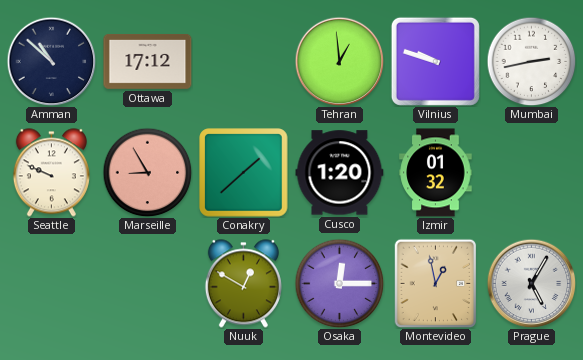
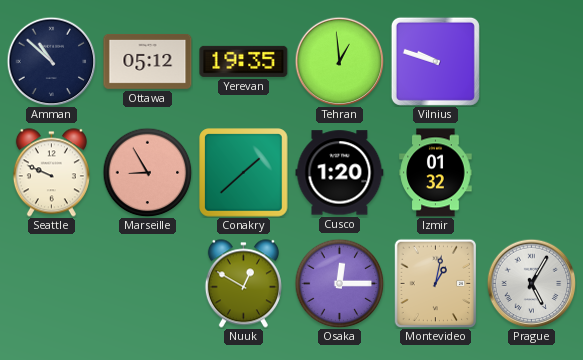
Ottawa: 17:12 -> 05:12 (148, 61)
Yerevan: none -> 19:35 (244, 61)
Mumbai: 2:43 -> none (531, 61)
Montevideo: 12:58 -> 1:02 (436, 283)
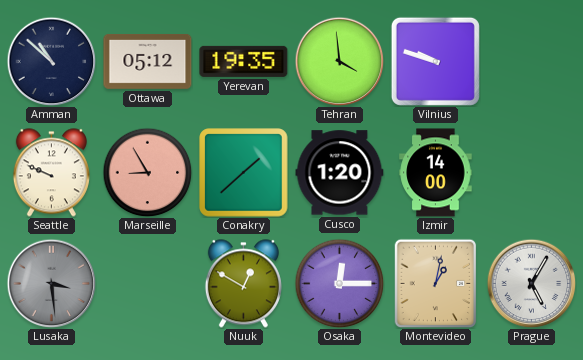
Tehran: 12:59 -> 3:59 (339, 61)
Izmir: 01:32 -> 14:00 (436, 173)
Lusaka: none -> 3:29 (51, 283)
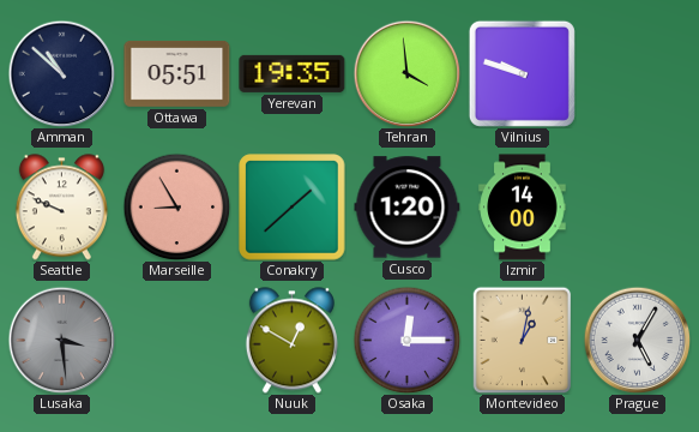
Ottawa: 05:12 -> 05:51 (177, 73)
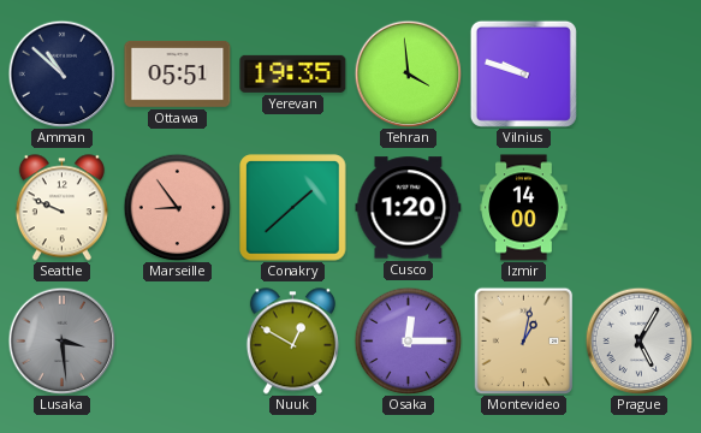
Marseille: 8:55 -> 8:54 (177, 207)
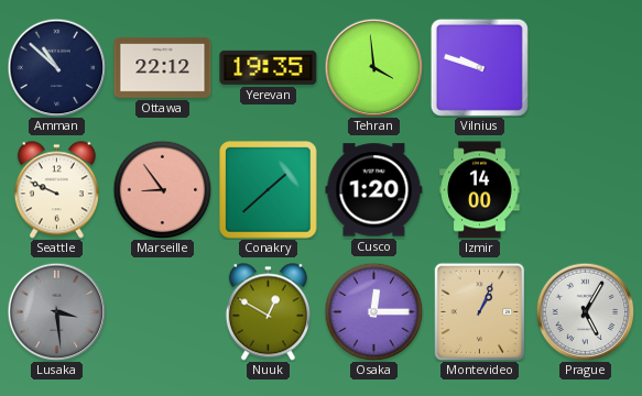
Ottawa: 05:51 -> 22:12 (163, 67)
Montevideo: 1:02 -> 1:04 (480, 311)
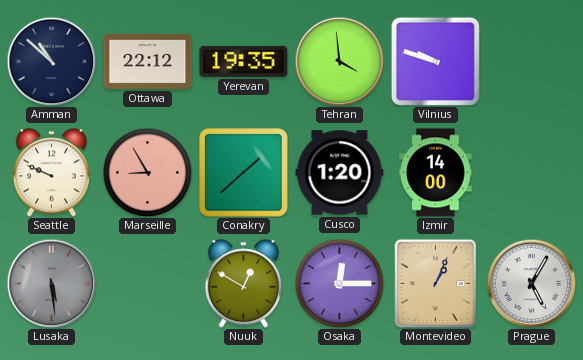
Marseille: 8:54 -> 8:55 (147, 172)
Lusaka: 3:29 -> 5:29 (51, 283)
